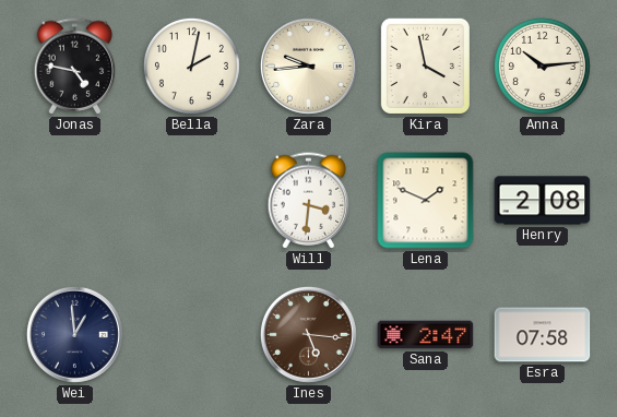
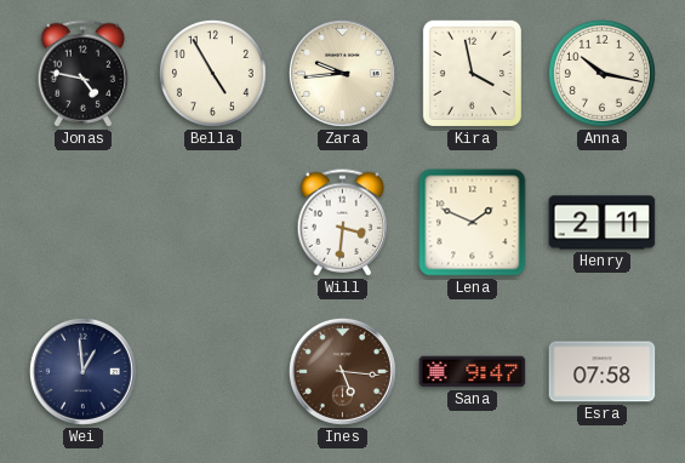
Bella: 2:02 -> 4:55 (212, 73)
Anna: 10:14 -> 10:17 (601, 73)
Henry: 2:08 -> 2:11 (603, 223)
Sana: 2:47 -> 9:47 (473, 372)
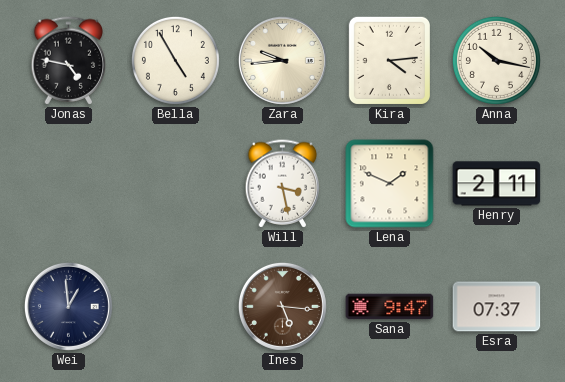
Kira: 3:58 -> 4:14 (389, 60)
Will: 3:31 -> 3:28 (283, 184)
Esra: 07:58 -> 07:37 (497, 307)
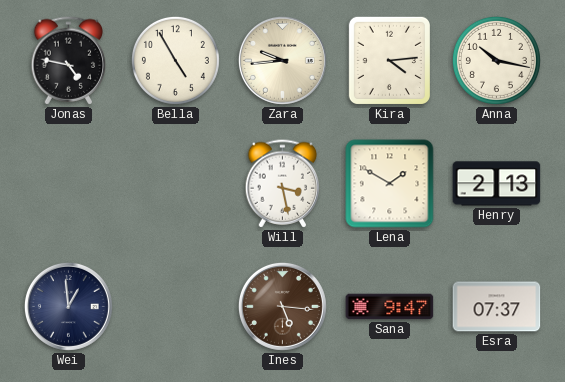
Lena: 1:49 -> 1:50 (390, 184)
Henry: 2:11 -> 2:13 (497, 184)
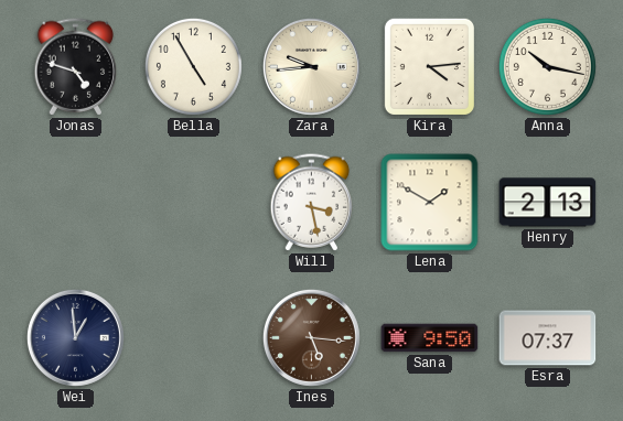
Jonas: 4:47 -> 4:48 (76, 67)
Sana: 9:47 -> 9:50 (430, 338)
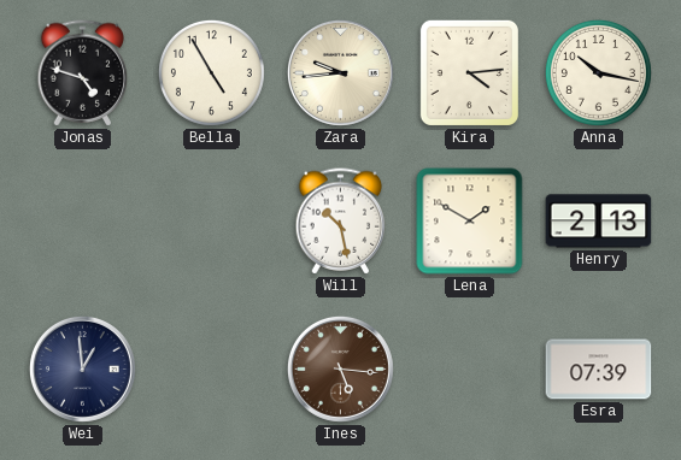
Will: 3:28 -> 10:28 (341, 222)
Sana: 9:50 -> none (430, 338)
Esra: 07:37 -> 07:39 (599, 370)
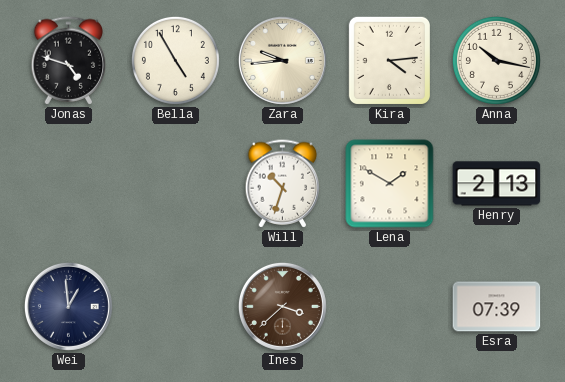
Will: 10:28 -> 10:33 (283, 184)
Ines: 5:16 -> 3:38 (282, 306)
